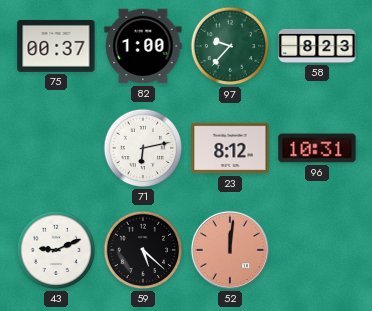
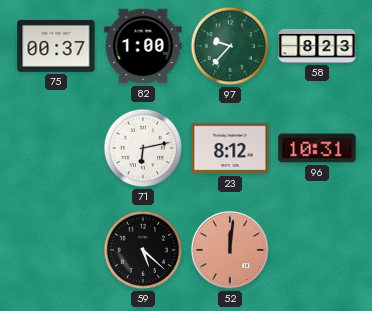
43: 9:11 -> none (56, 250)
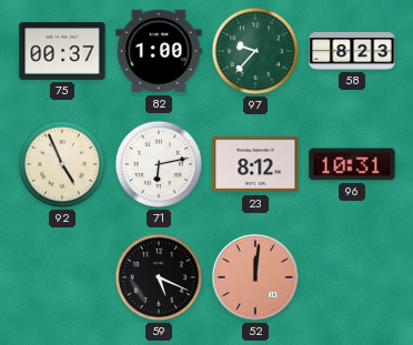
92: none -> 4:56 (62, 164)
59: 5:22 -> 5:19 (159, 277)
